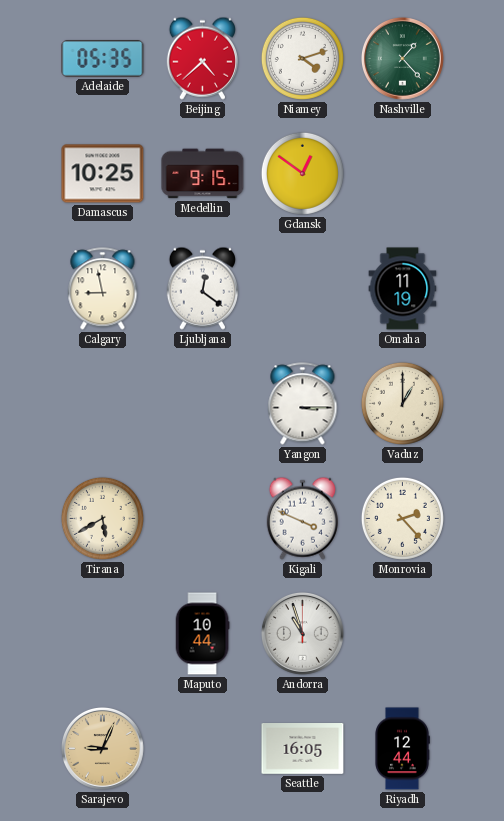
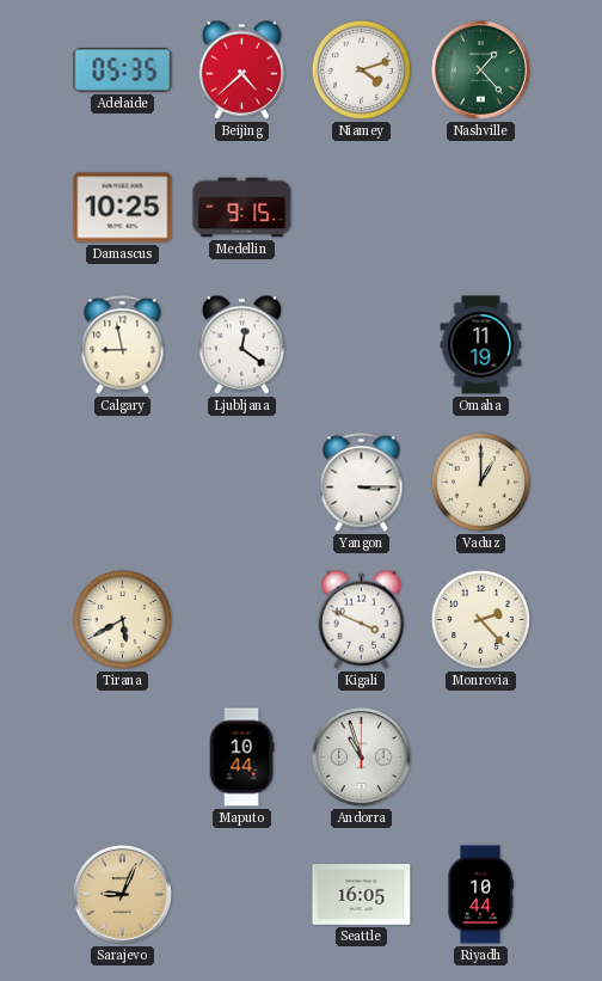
Gdansk: 12:51 -> none (302, 173)
Riyadh: 12:44 -> 10:44 (480, 895)
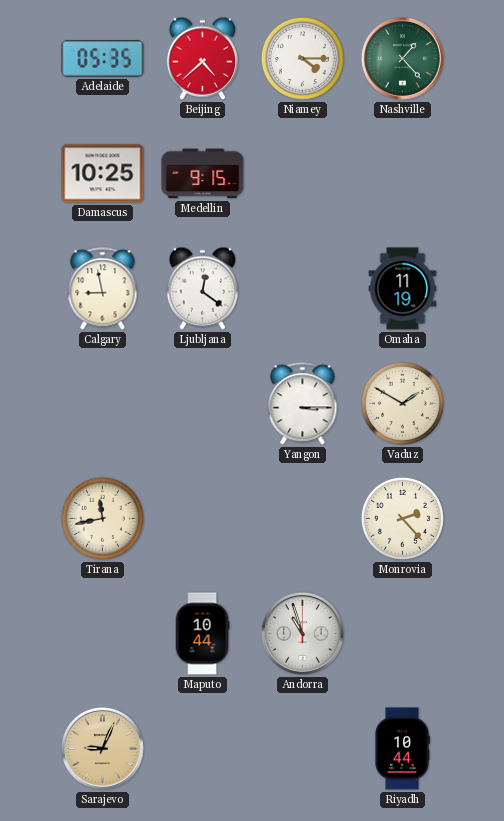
Niamey: 4:12 -> 4:15 (302, 58)
Vaduz: 1:00 -> 1:50 (402, 403)
Tirana: 5:40 -> 11:43 (102, 518)
Kigali: 3:49 -> none (361, 619)
Seattle: 16:05 -> none (362, 895)
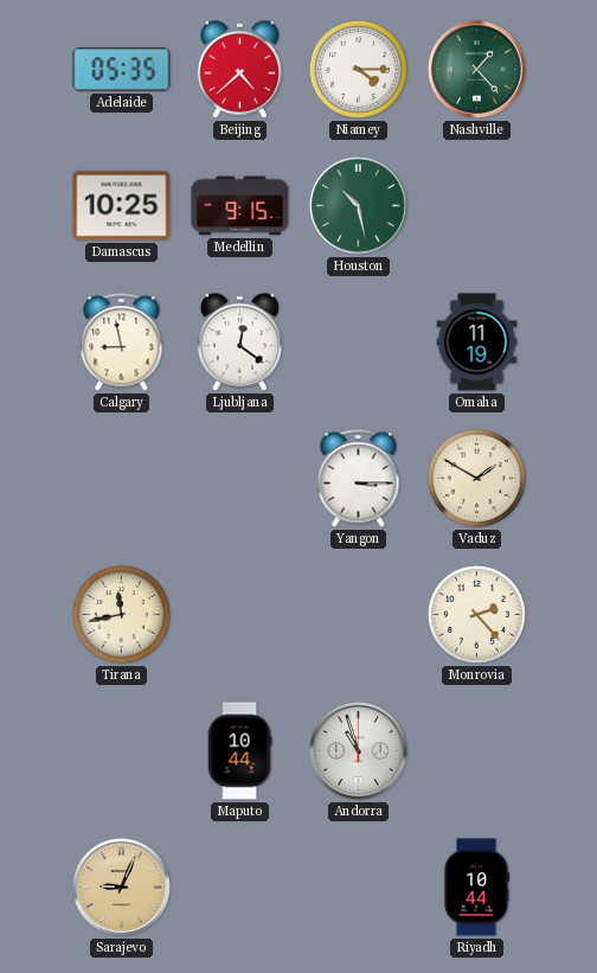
Houston: none -> 10:28 (358, 205)
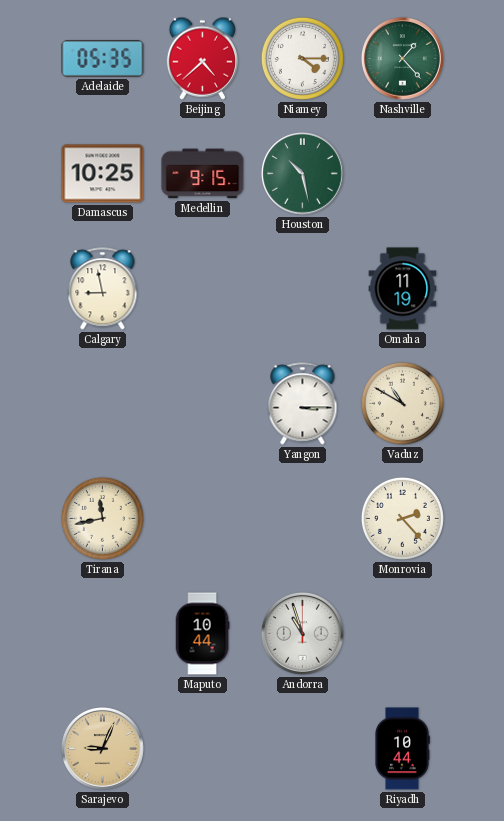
Ljubljana: 12:21 -> none (239, 341)
Vaduz: 1:50 -> 10:50 (402, 403)
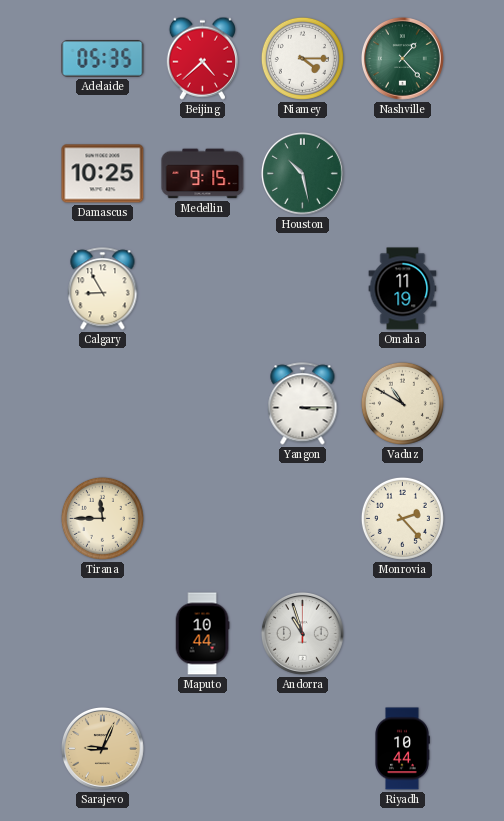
Calgary: 8:58 -> 8:55 (103, 289)
Tirana: 11:43 -> 11:45 (102, 518)
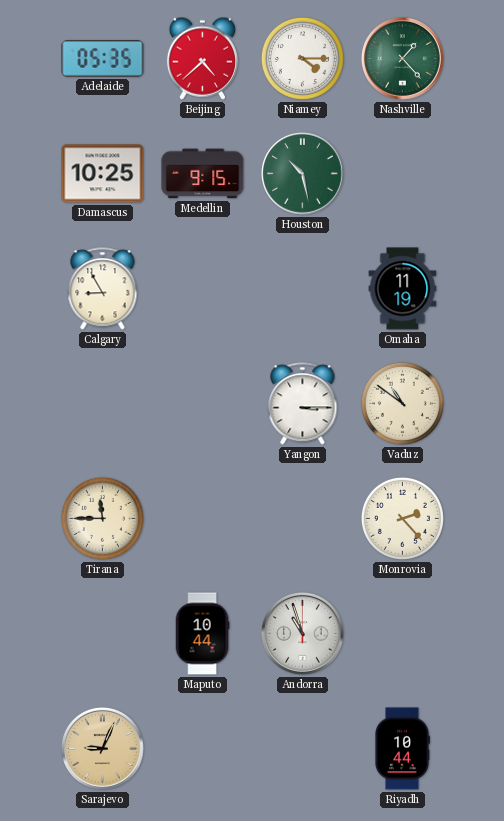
Vaduz: 10:50 -> 10:51 (402, 403)
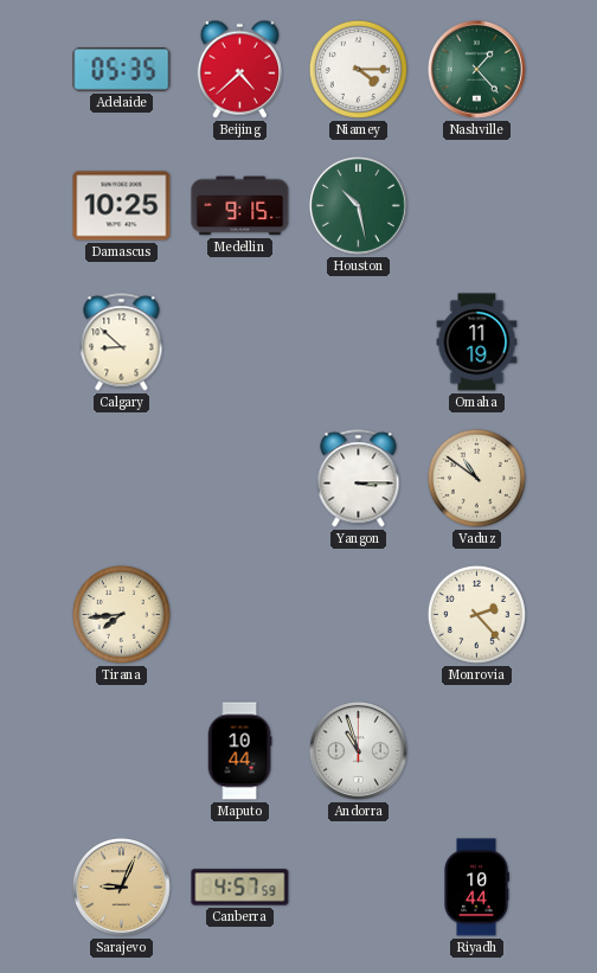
Calgary: 8:55 -> 8:52 (122, 343)
Tirana: 11:45 -> 7:44 (121, 614)
Canberra: none -> 4:57 (240, 888)
